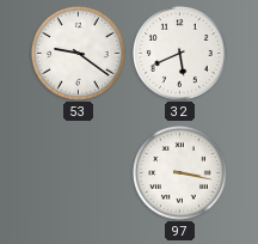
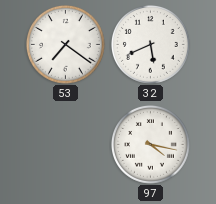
53: 9:21 -> 7:21 (66, 45)
97: 3:17 -> 4:17 (151, 145)
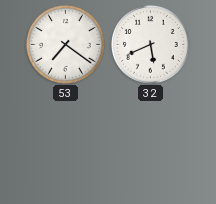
97: 4:17 -> none (151, 145)
